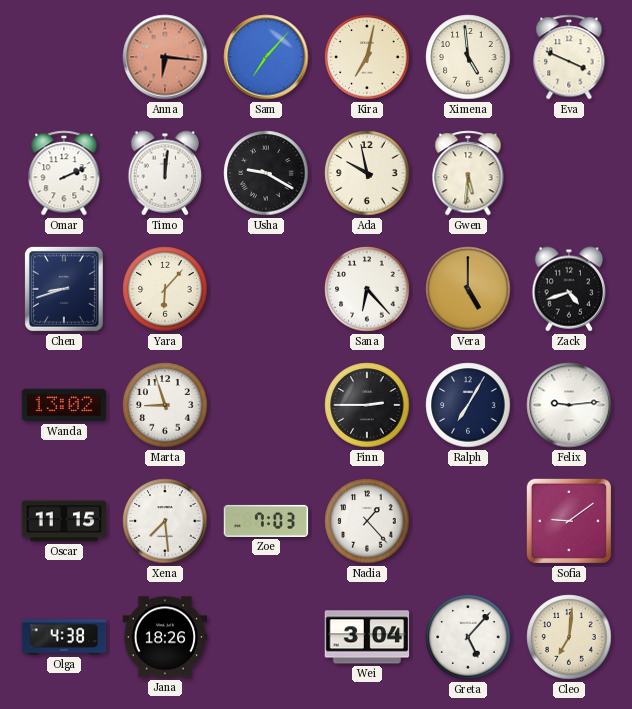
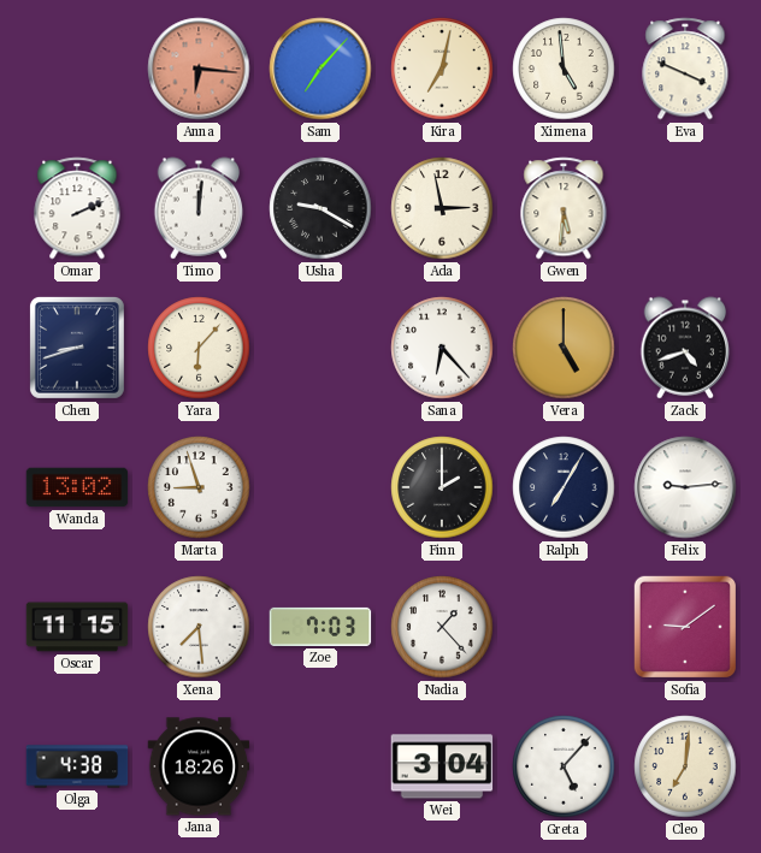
Ada: 9:58 -> 2:58 (442, 208)
Finn: 2:45 -> 2:00 (442, 487)
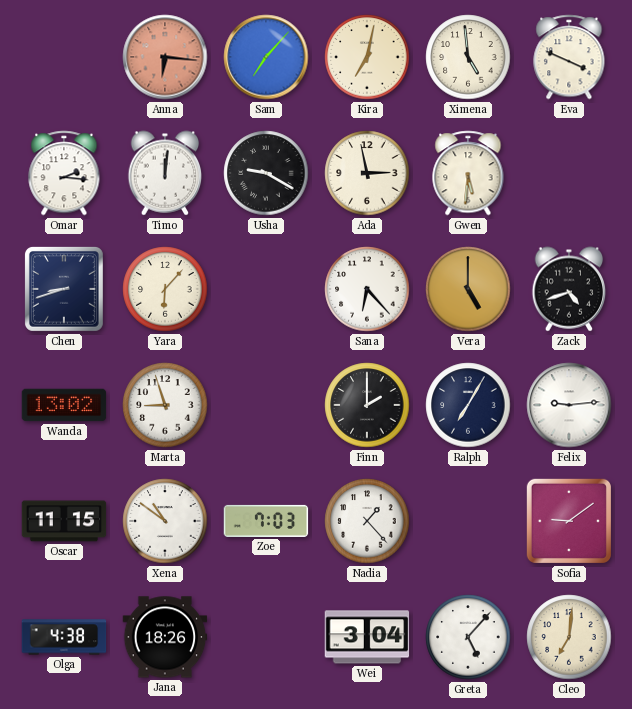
Omar: 2:11 -> 2:16 (64, 173)
Xena: 7:29 -> 10:51 (165, 521)
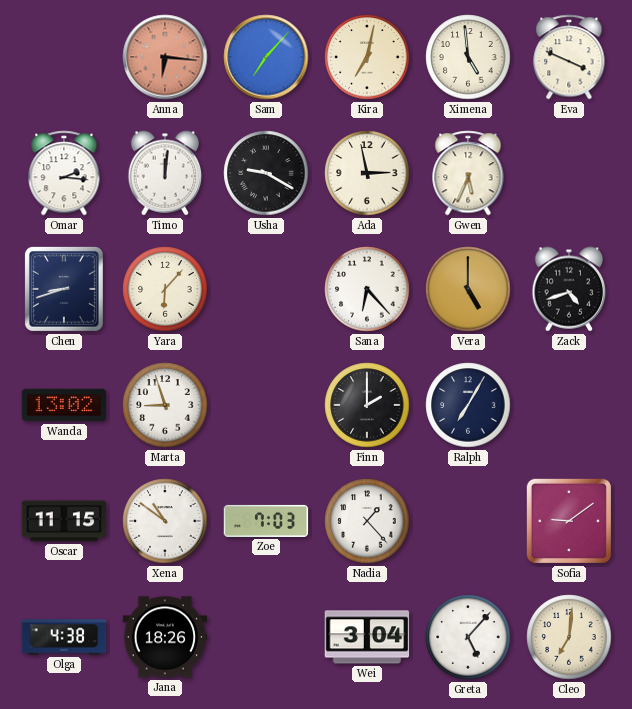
Gwen: 5:31 -> 5:34 (468, 173)
Felix: 9:14 -> none (569, 405)
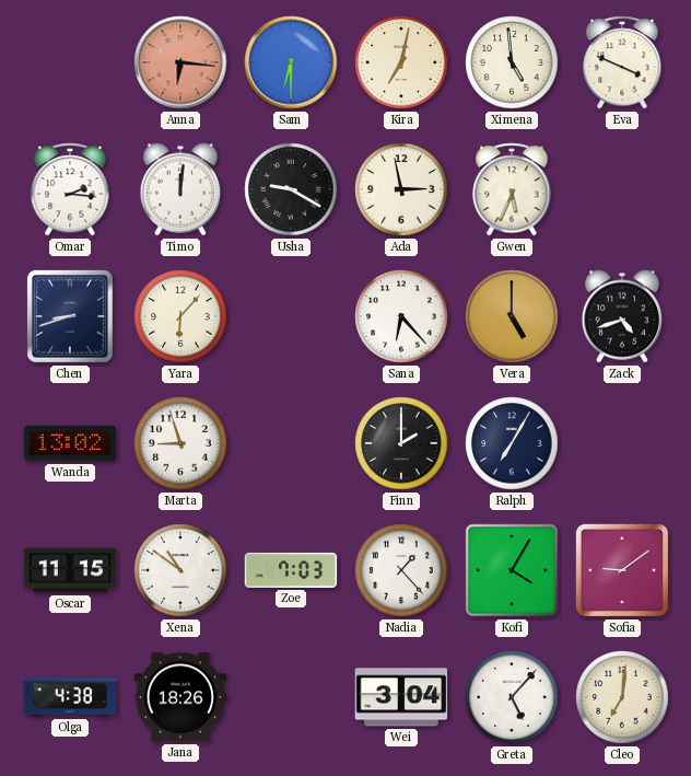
Sam: 7:07 -> 6:30 (291, 62)
Kofi: none -> 4:05 (512, 570)
